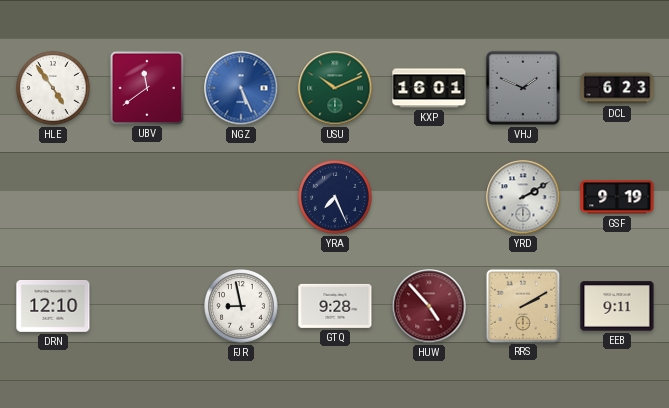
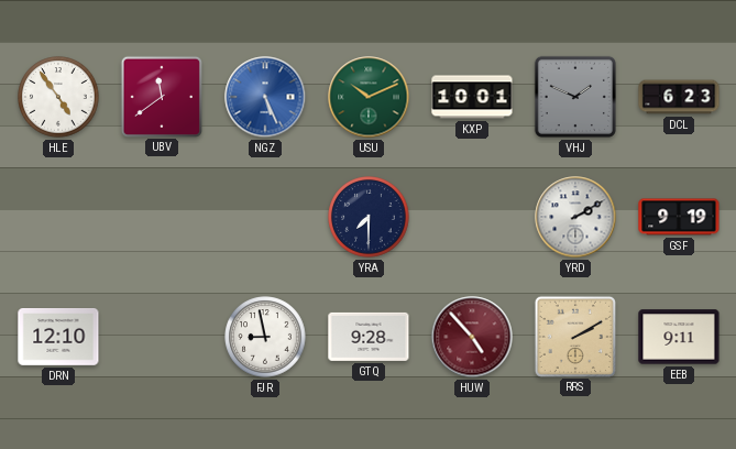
KXP: 16:01 -> 10:01 (472, 97)
YRA: 7:26 -> 7:30 (369, 217)
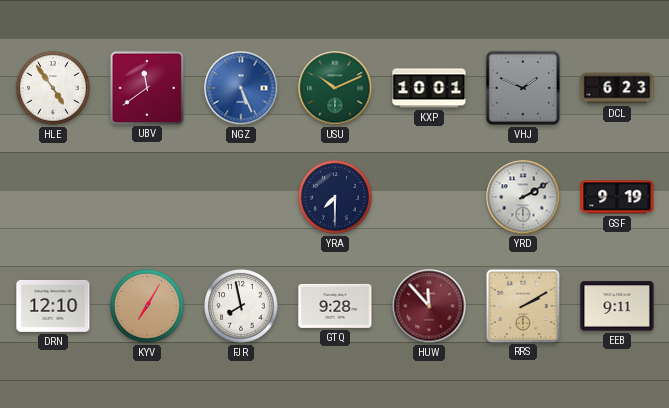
KYV: none -> 7:05 (147, 306)
FJR: 8:58 -> 7:58 (241, 306)
HUW: 4:53 -> 11:53 (429, 306)
